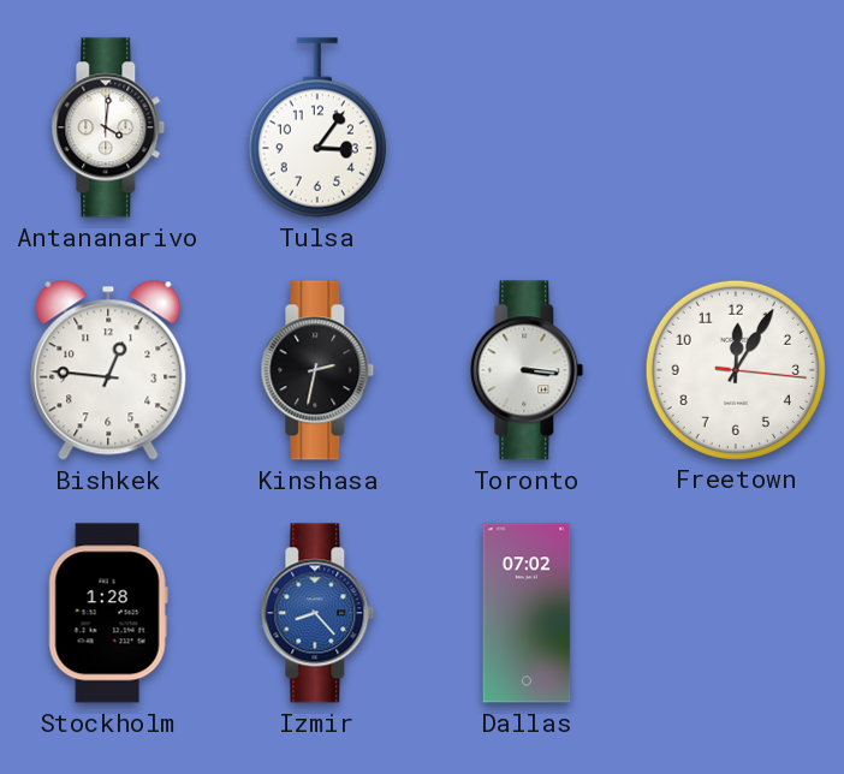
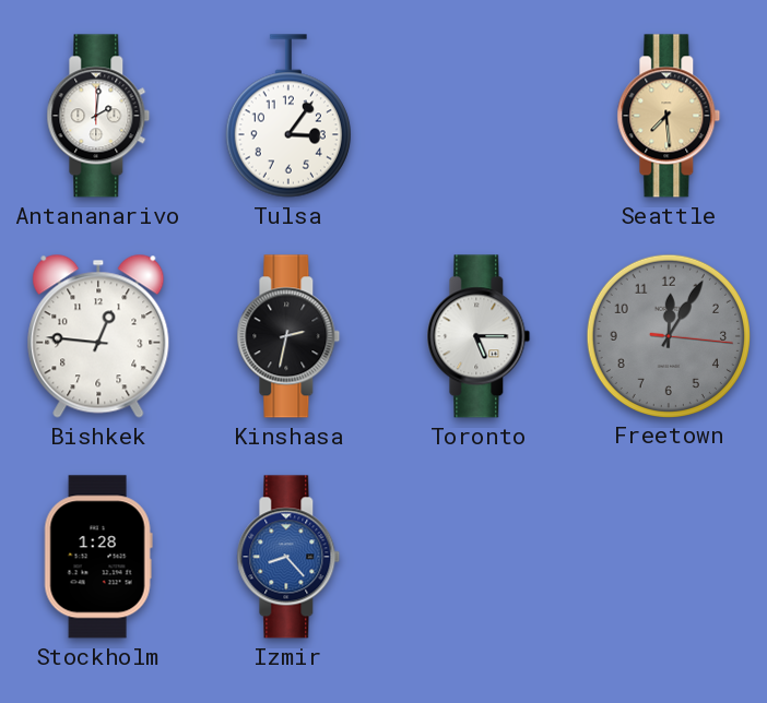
Antananarivo: 4:01 -> 2:01 (98, 116)
Seattle: none -> 7:29 (669, 116)
Toronto: 3:16 -> 5:15 (479, 336)
Freetown dial: white -> grey (668, 335)
Dallas: 07:02 -> none (527, 613)
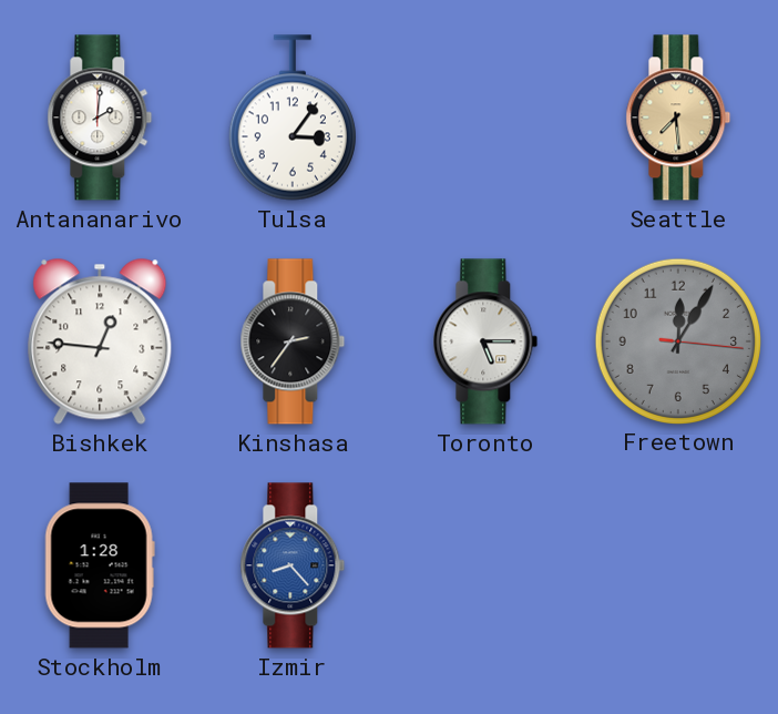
Kinshasa: 2:32 -> 2:36 (293, 341)
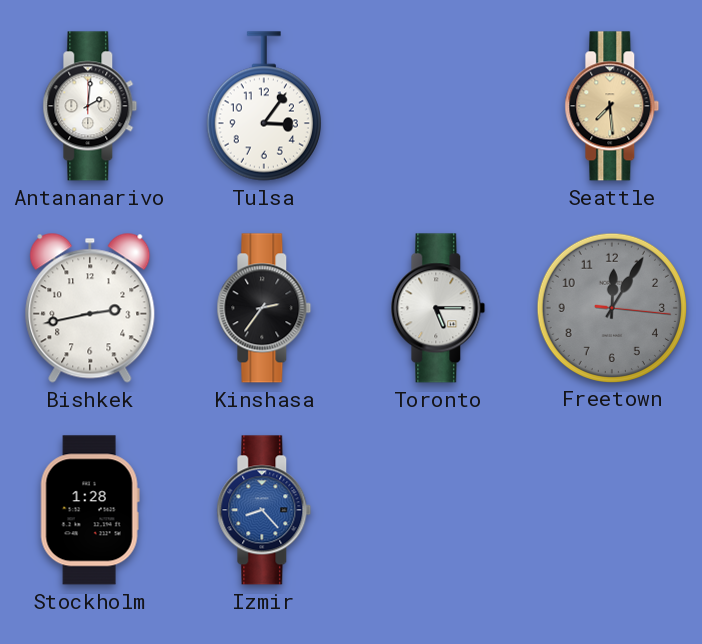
Bishkek: 12:46 -> 2:43 (90, 308)
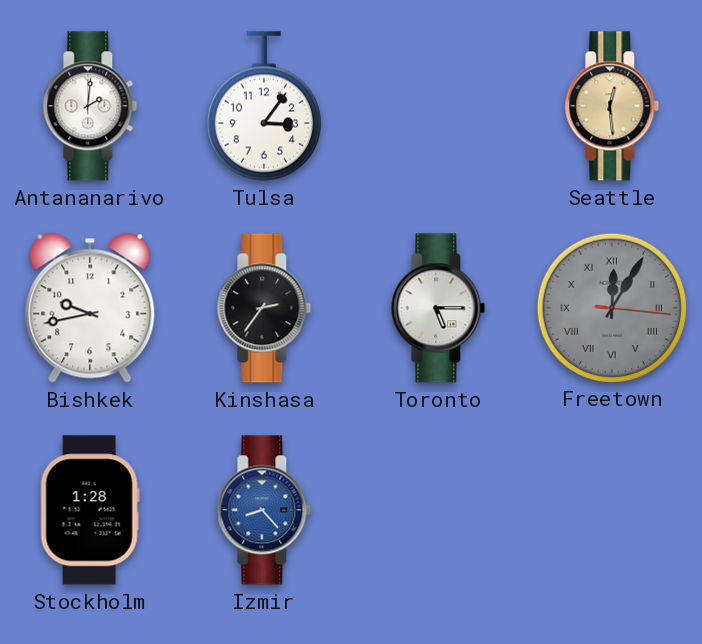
Seattle: 7:29 -> 12:29 (612, 106)
Bishkek: 2:43 -> 9:43 (90, 308)
Freetown numerals: Arabic -> Roman (611, 307)
